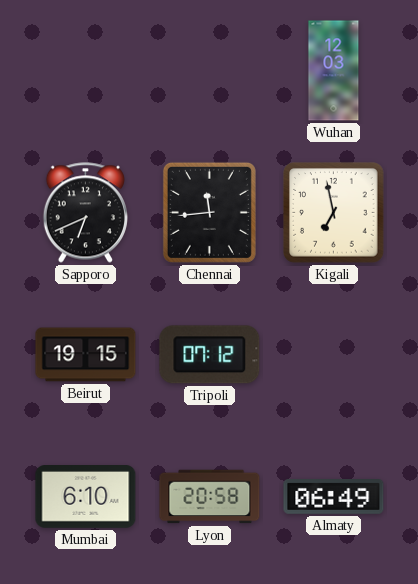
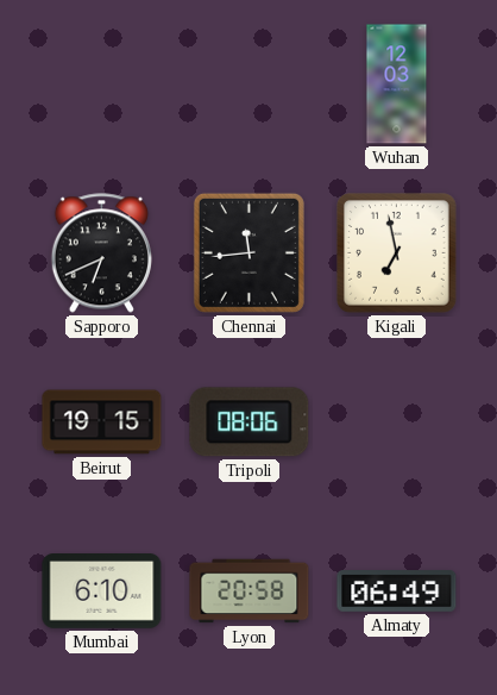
Tripoli: 07:12 -> 08:06 (250, 422)
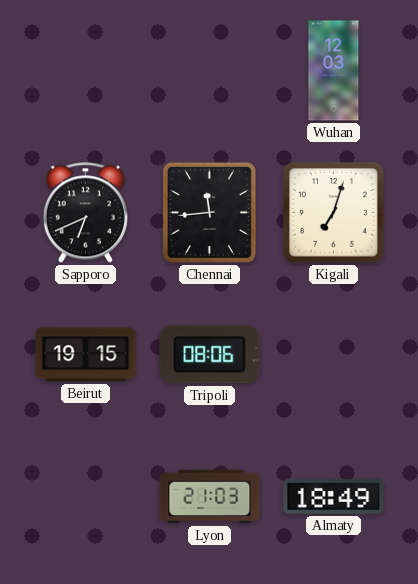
Kigali: 6:58 -> 7:03 (334, 213)
Mumbai: 6:10 -> none (102, 591)
Lyon: 20:58 -> 21:03 (210, 497)
Almaty: 06:49 -> 18:49 (334, 497)
